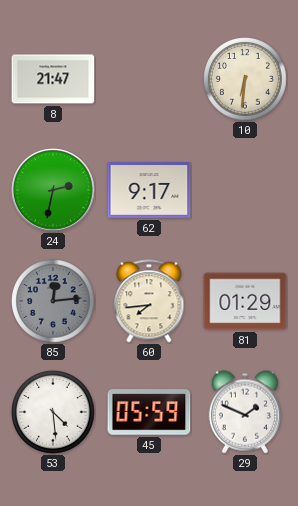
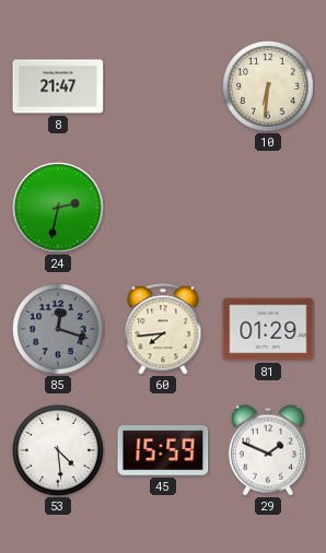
62: 9:17 -> none (149, 191)
85: 12:14 -> 12:18 (58, 329)
45: 05:59 -> 15:59 (163, 450)
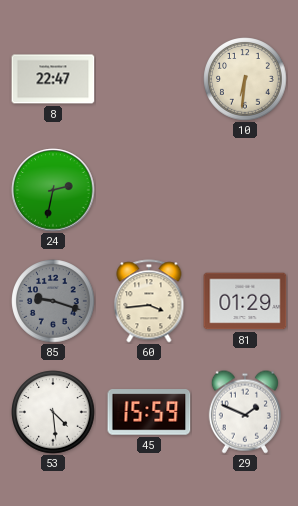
8: 21:47 -> 22:47 (53, 79)
85: 12:18 -> 9:18 (53, 301)
60: 7:44 -> 3:44 (149, 301)
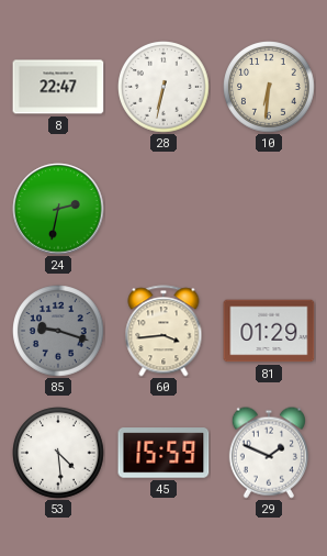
28: none -> 6:32 (163, 87)
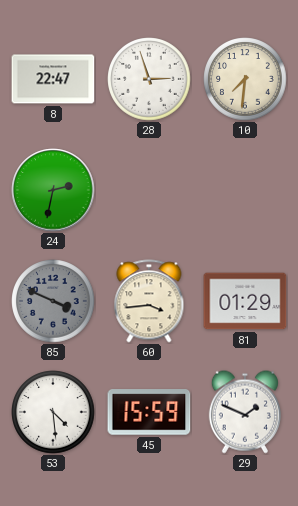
28: 6:32 -> 2:57 (149, 79)
10: 6:31 -> 7:31 (245, 79)
85: 9:18 -> 3:49 (53, 301)
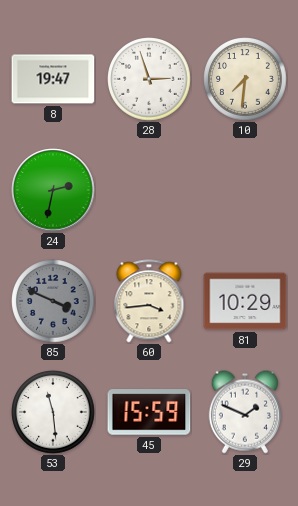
8: 22:47 -> 19:47 (53, 79)
81: 01:29 -> 10:29 (245, 301)
53: 4:29 -> 11:29 (53, 412)
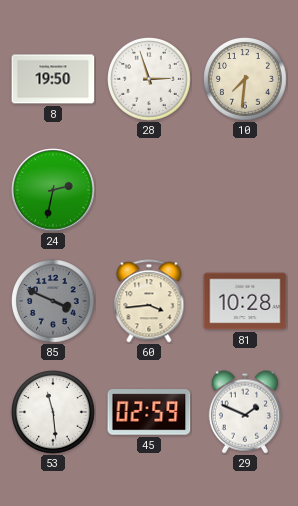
8: 19:47 -> 19:50 (53, 79)
81: 10:29 -> 10:28 (245, 301)
45: 15:59 -> 02:59 (149, 412)
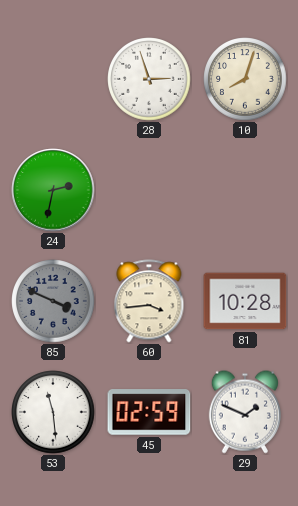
8: 19:50 -> none (53, 79)
10: 7:31 -> 8:03 (245, 79)
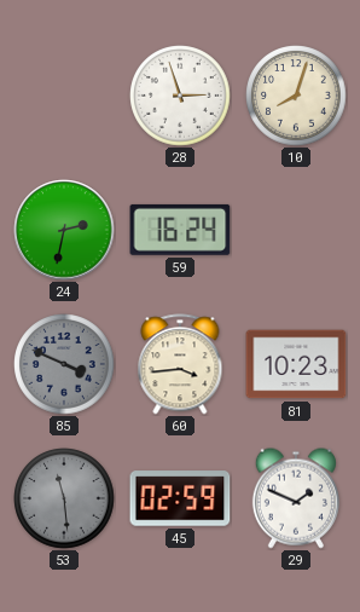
59: none -> 16:24 (180, 230)
81: 10:28 -> 10:23 (296, 364)
53 dial: white -> grey (64, 498)
